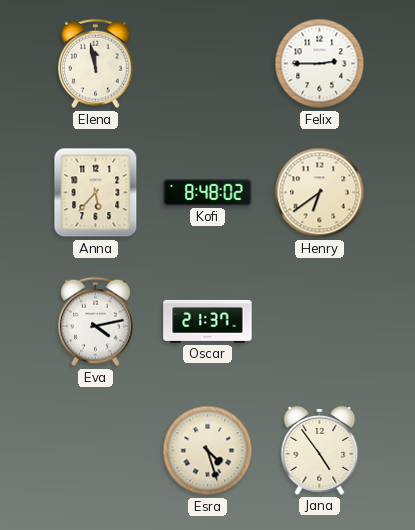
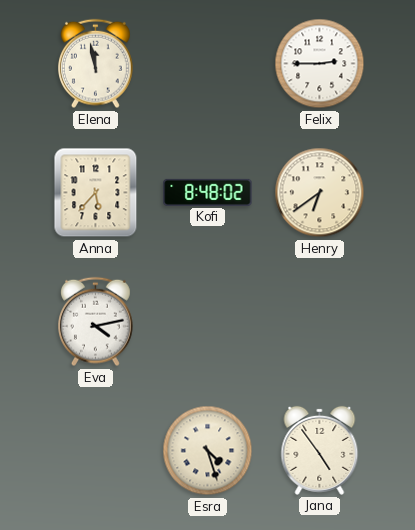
Oscar: 21:37 -> none (208, 321)
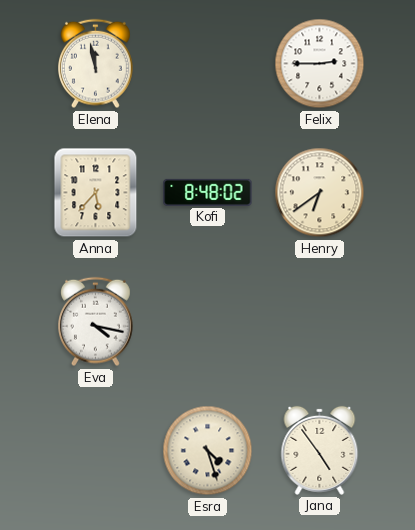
Eva: 4:13 -> 4:17 (96, 322)
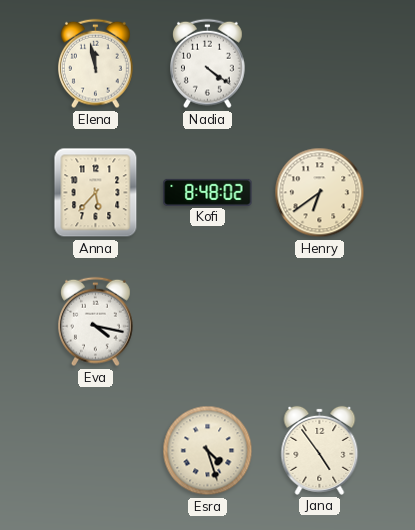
Nadia: none -> 4:21 (208, 64)
Felix: 2:45 -> none (320, 64)
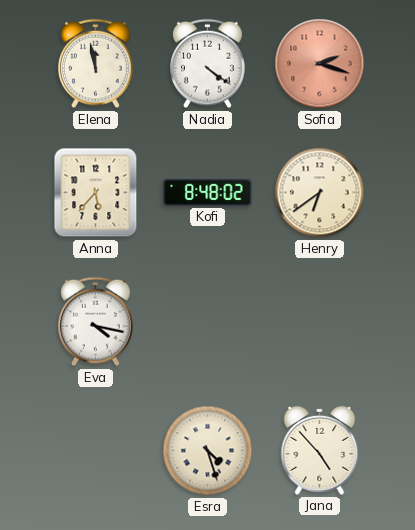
Sofia: none -> 2:18 (320, 64)
Jana: 4:54 -> 4:53 (320, 450)
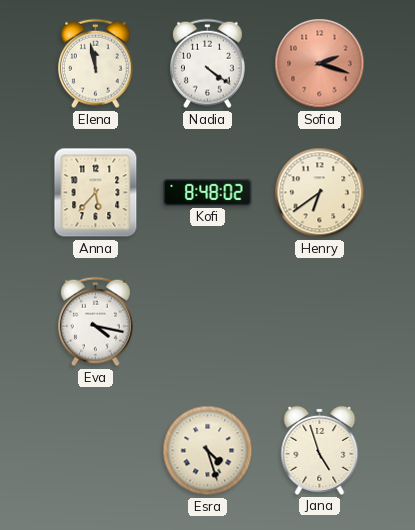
Jana: 4:53 -> 4:57 (320, 450)
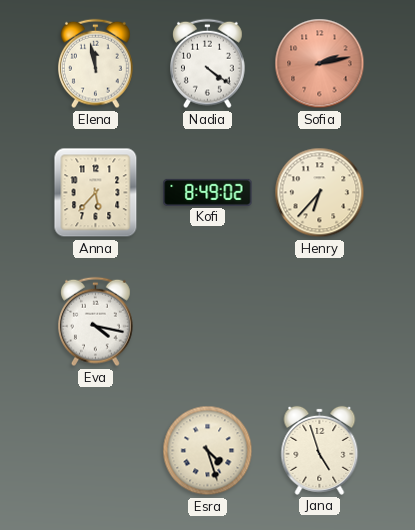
Sofia: 2:18 -> 2:13 (320, 64)
Kofi: 8:48 -> 8:49 (208, 192)
Henry: 6:39 -> 6:37 (320, 193)
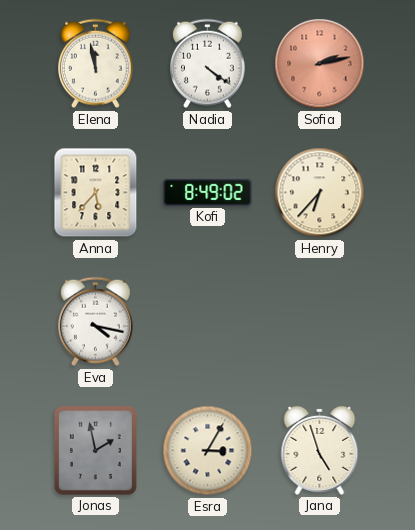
Jonas: none -> 1:58 (95, 450)
Esra: 4:27 -> 3:05 (208, 451)
